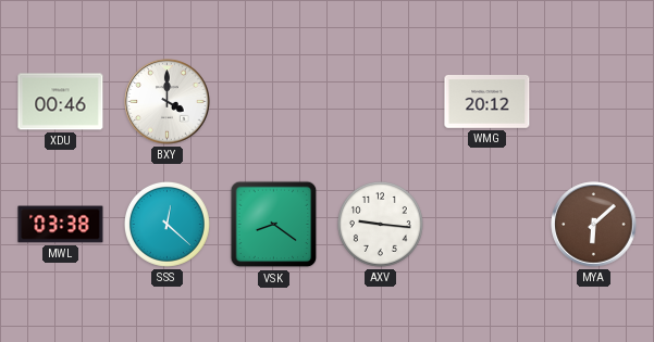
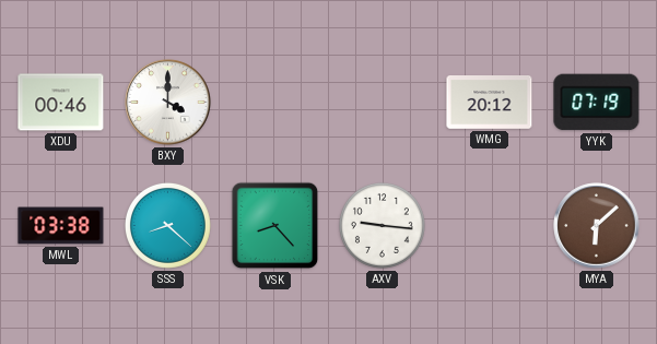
YYK: none -> 07:19 (597, 103)
SSS: 12:22 -> 8:22 (167, 225)
VSK: 8:21 -> 8:23 (275, 226)
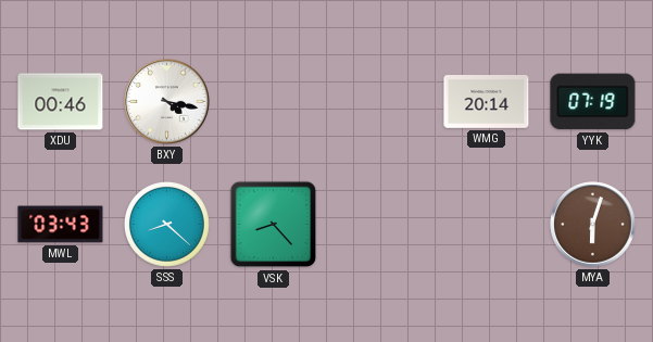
BXY: 4:00 -> 4:17 (167, 102)
WMG: 20:12 -> 20:14 (487, 102)
MWL: 03:38 -> 03:43 (61, 225)
AXV: 9:16 -> none (382, 225)
MYA: 6:08 -> 6:03 (593, 225)
